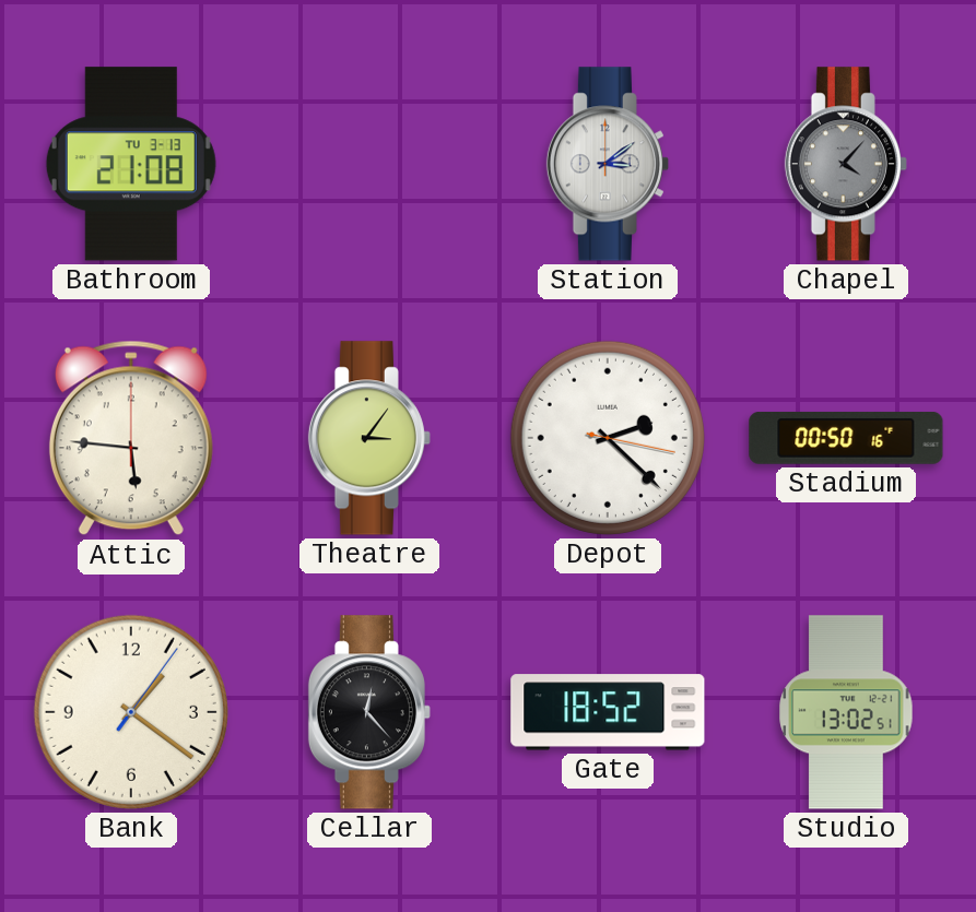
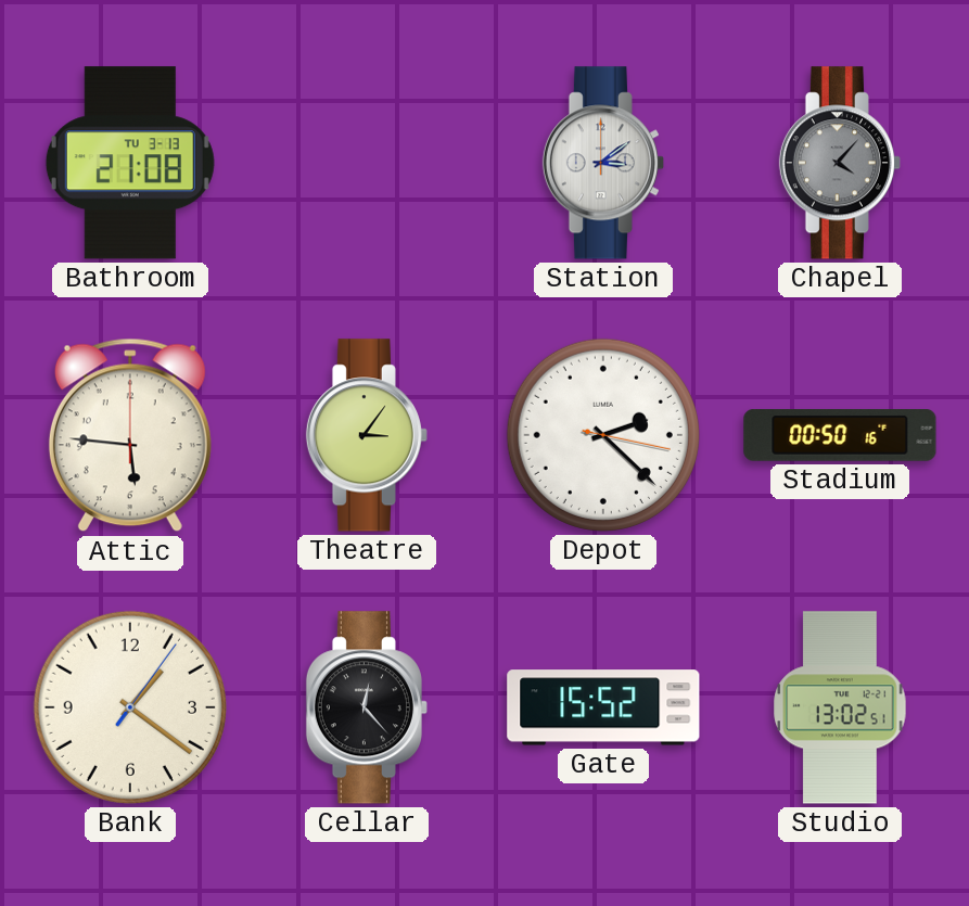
Gate: 18:52 -> 15:52 (603, 707)
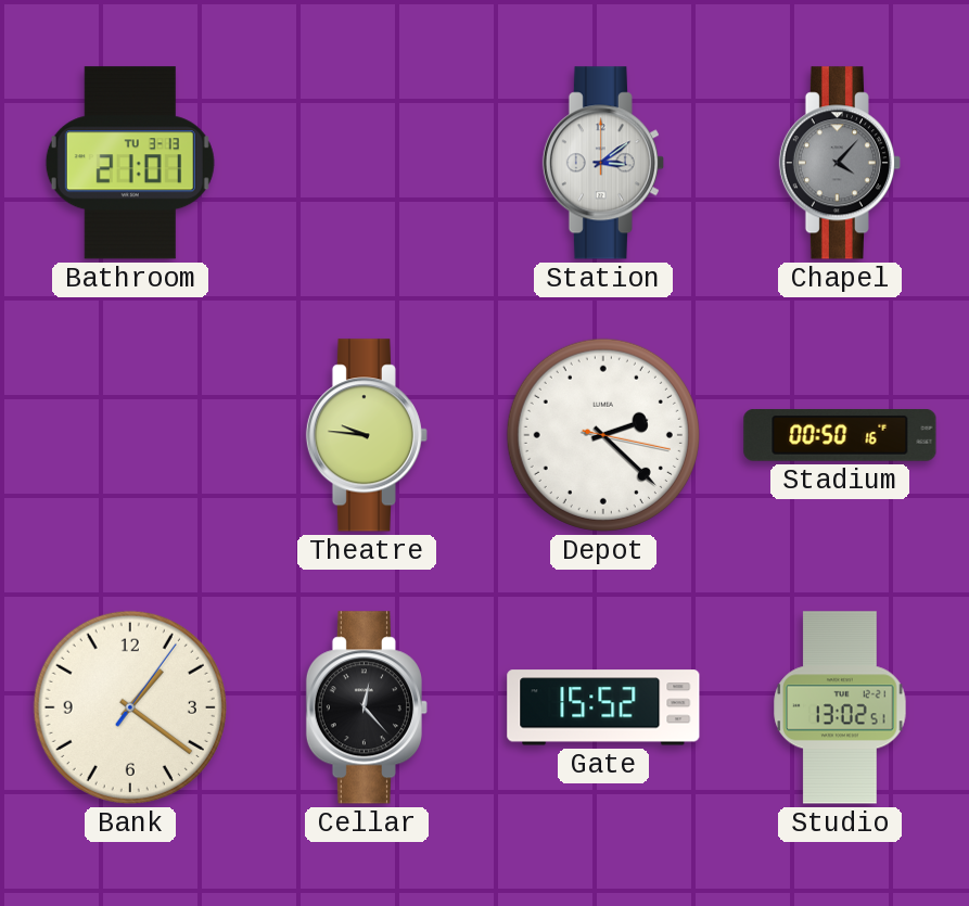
Bathroom: 21:08 -> 21:01 (130, 163)
Attic: 5:46 -> none (130, 435)
Theatre: 3:06 -> 9:46 (367, 435)
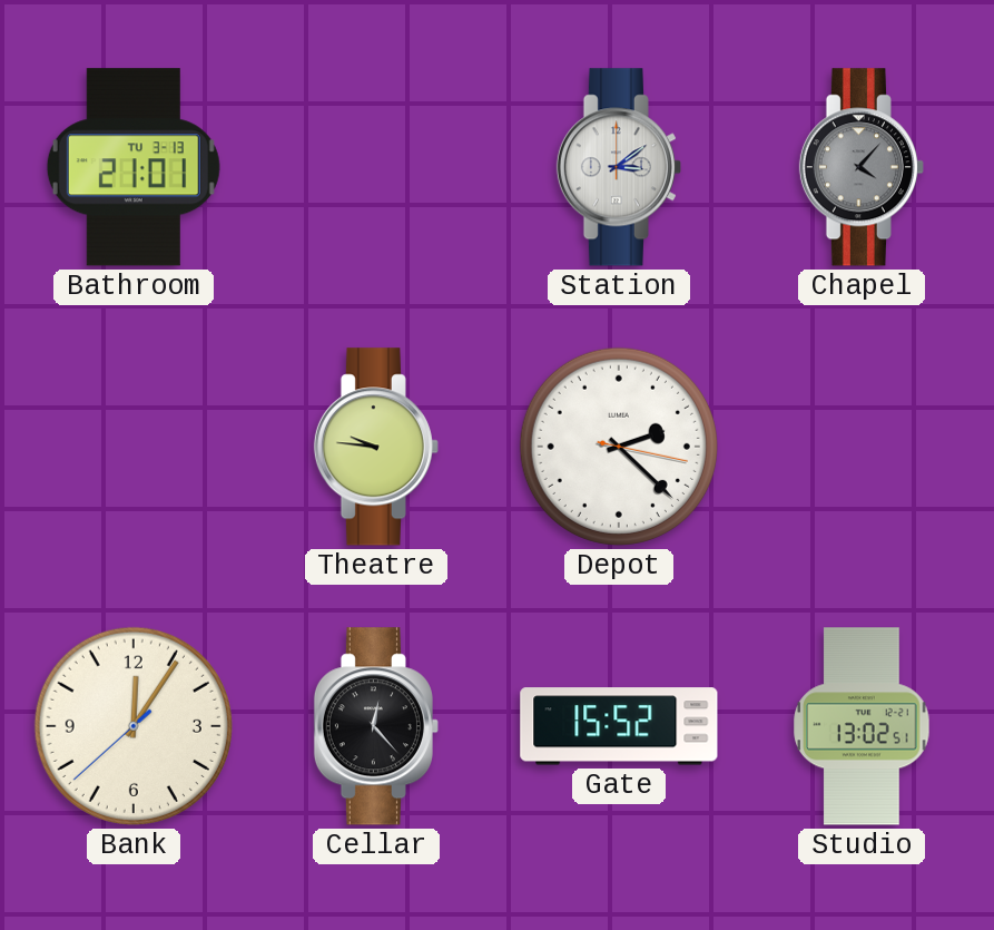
Stadium: 00:50 -> none (840, 436)
Bank: 1:21 -> 12:05 (134, 726)
